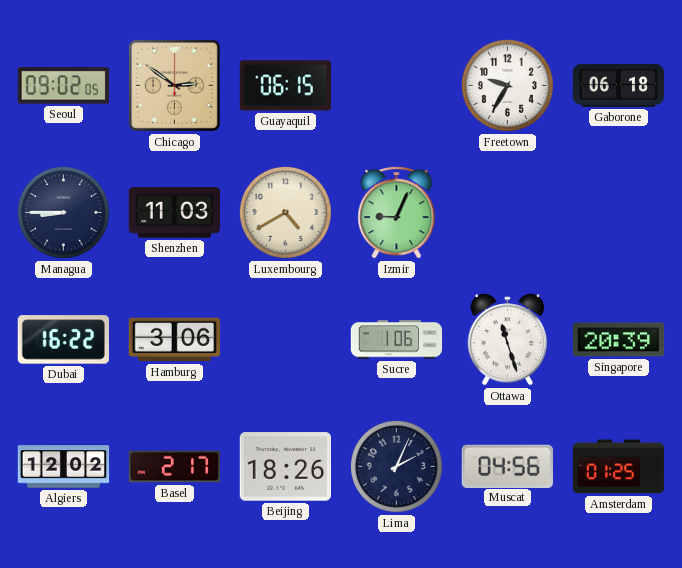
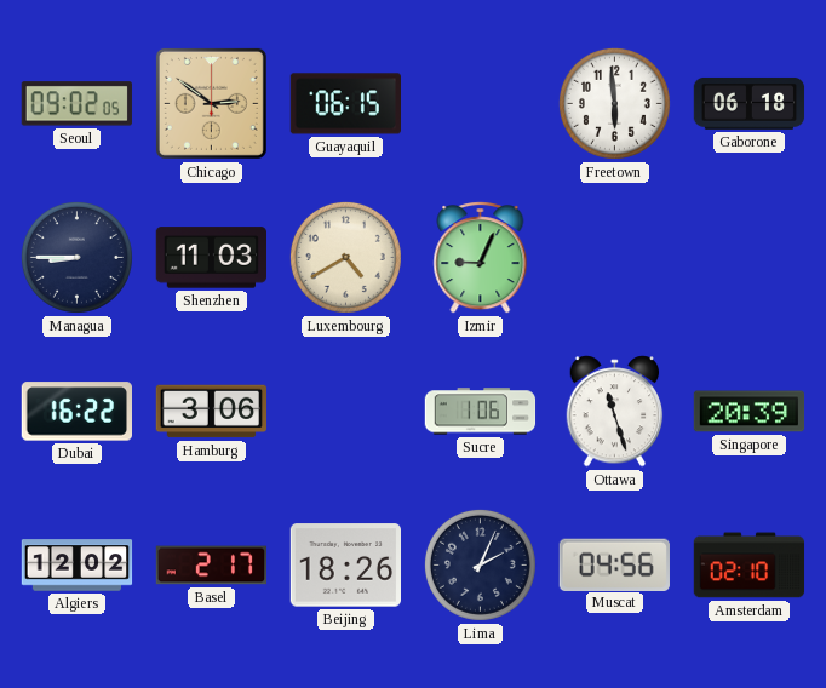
Freetown: 9:35 -> 5:59 (614, 103)
Amsterdam: 01:25 -> 02:10 (750, 566)
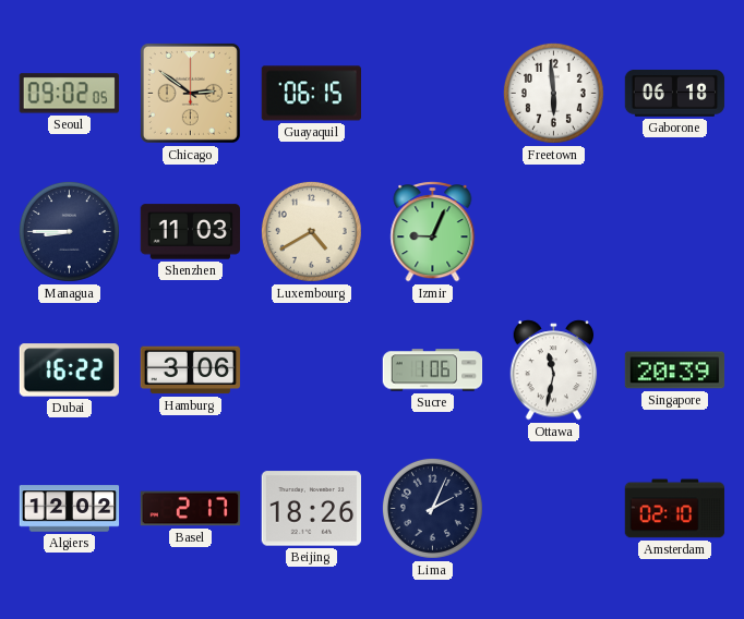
Ottawa: 11:27 -> 11:32 (554, 371)
Muscat: 04:56 -> none (614, 564)
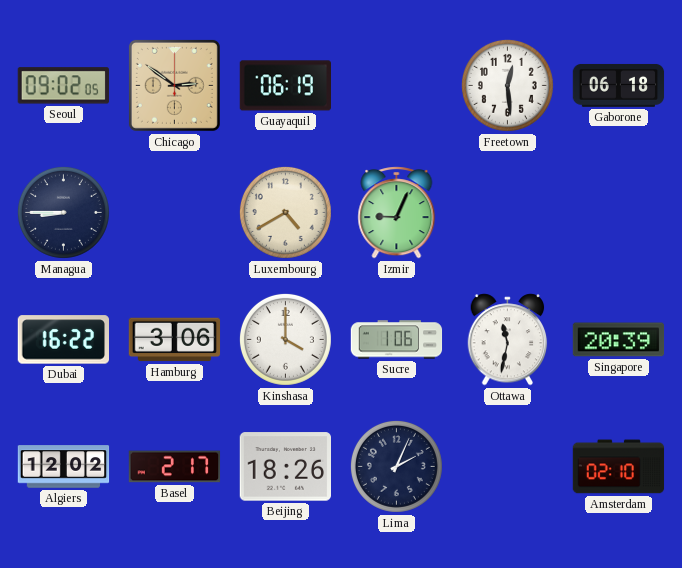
Guayaquil: 06:15 -> 06:19 (285, 86)
Freetown: 5:59 -> 12:29 (507, 85)
Shenzhen: 11:03 -> none (190, 232)
Kinshasa: none -> 4:00 (285, 339)
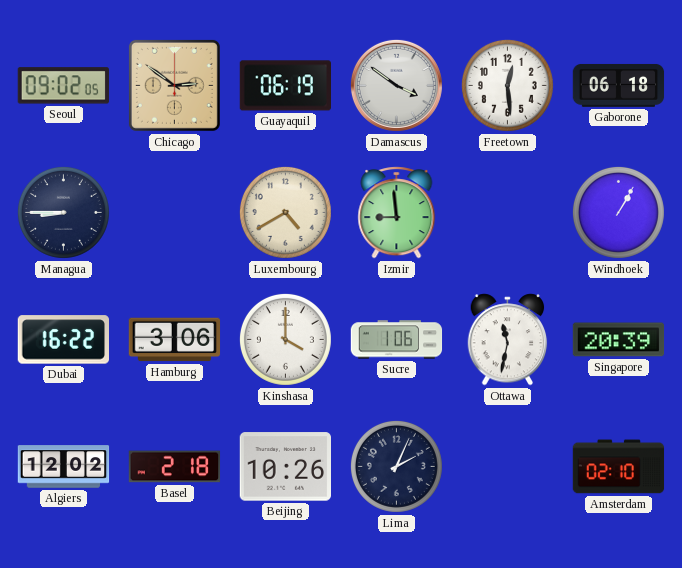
Damascus: none -> 3:51 (396, 85)
Izmir: 9:04 -> 8:59 (397, 213)
Windhoek: none -> 1:05 (618, 212)
Basel: 2:17 -> 2:18 (175, 467)
Beijing: 18:26 -> 10:26 (285, 467)
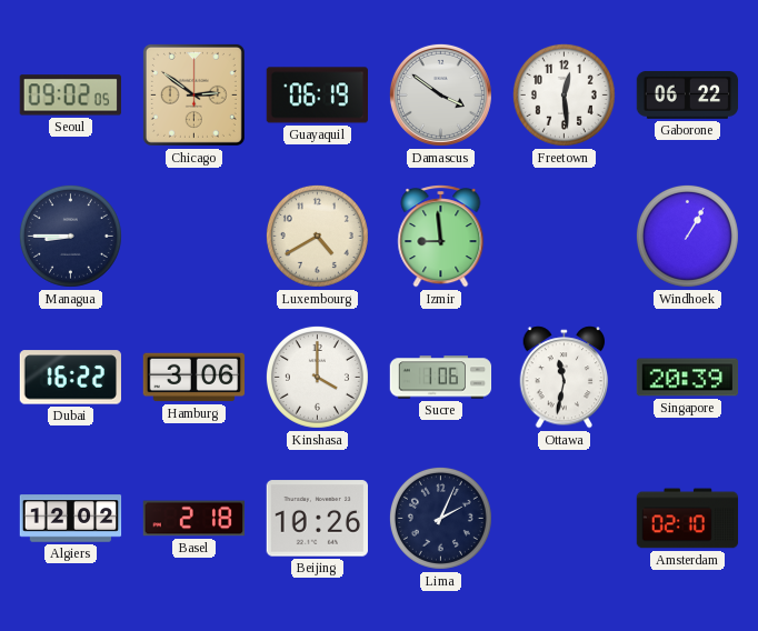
Gaborone: 06:18 -> 06:22 (688, 94)
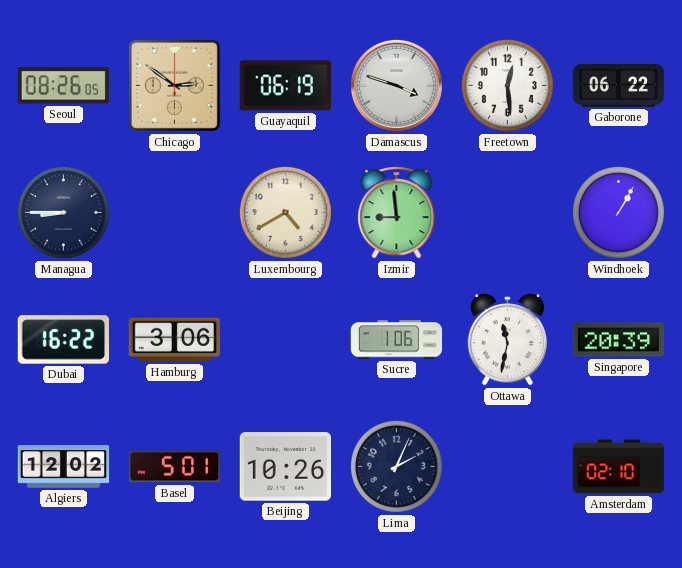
Seoul: 09:02 -> 08:26 (63, 86)
Damascus: 3:51 -> 3:48 (396, 85)
Kinshasa: 4:00 -> none (317, 377)
Basel: 2:18 -> 5:01 (175, 467)
